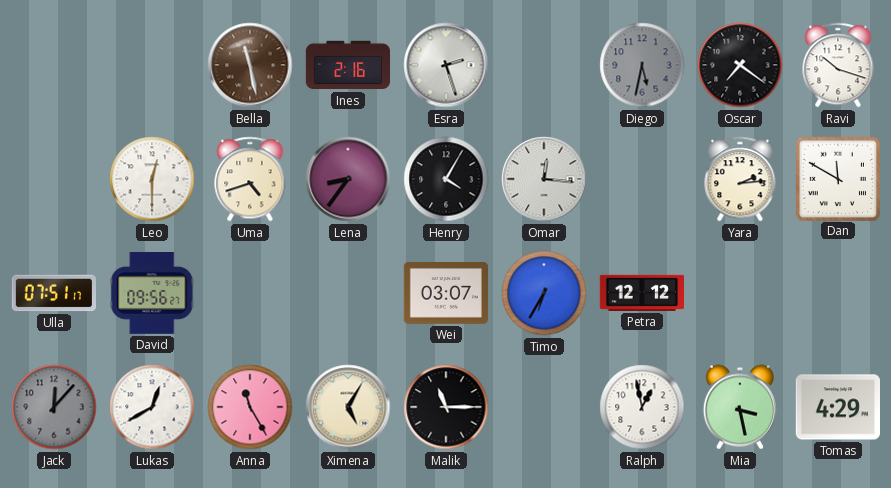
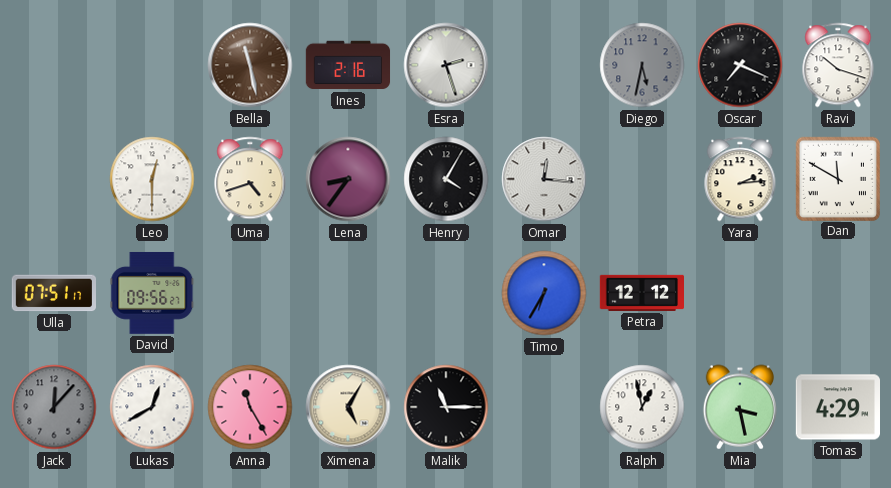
Oscar: 7:21 -> 7:19 (740, 65)
Wei: 03:07 -> none (445, 294)
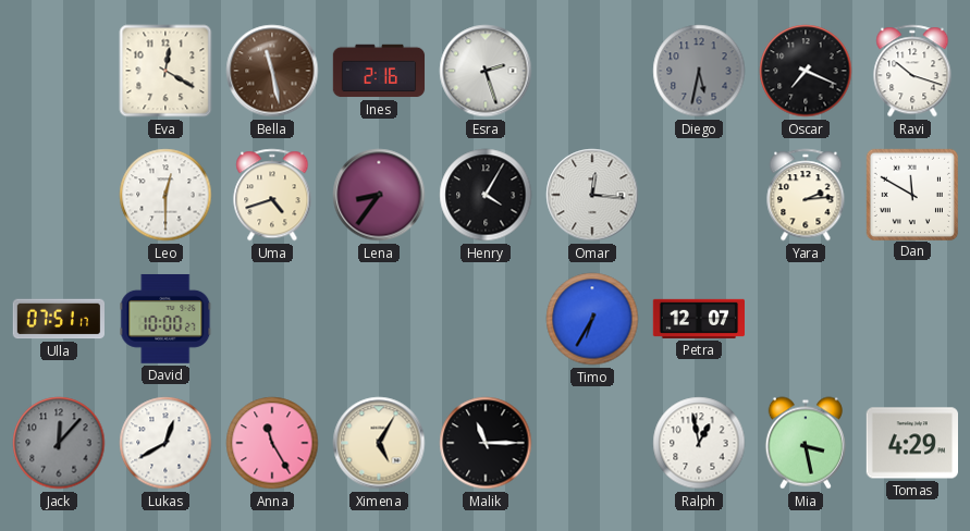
Eva: none -> 12:20 (165, 71)
David: 09:56 -> 10:00 (165, 319)
Petra: 12:12 -> 12:07 (698, 319)
